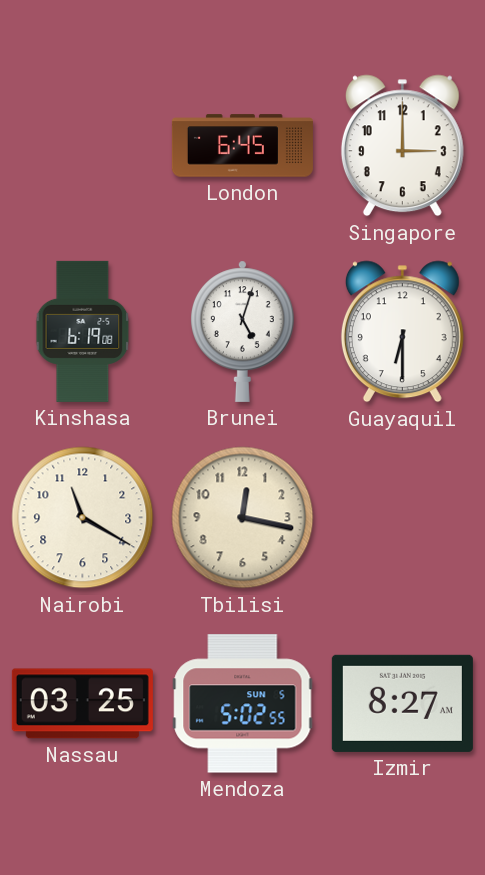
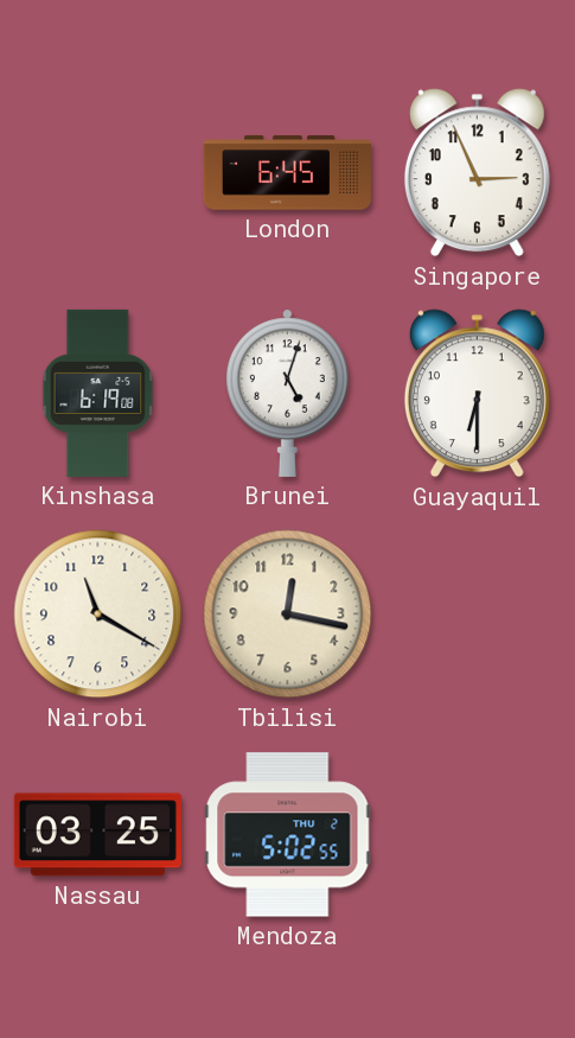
Singapore: 3:00 -> 2:56 (477, 173)
Mendoza date: SUN 5 -> THU 2 (288, 835)
Izmir: 8:27 -> none (402, 703)
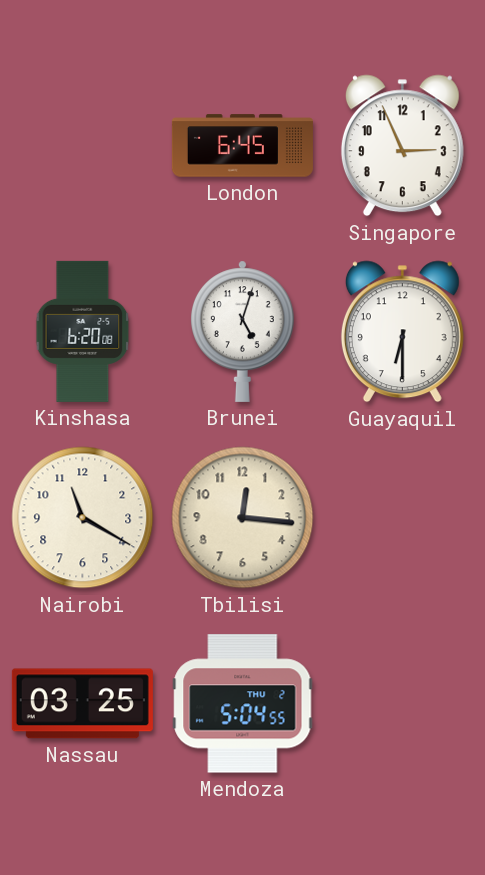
Kinshasa: 6:19 -> 6:20 (83, 331)
Tbilisi: 12:17 -> 12:16 (243, 518)
Mendoza: 5:02 -> 5:04 (243, 704)
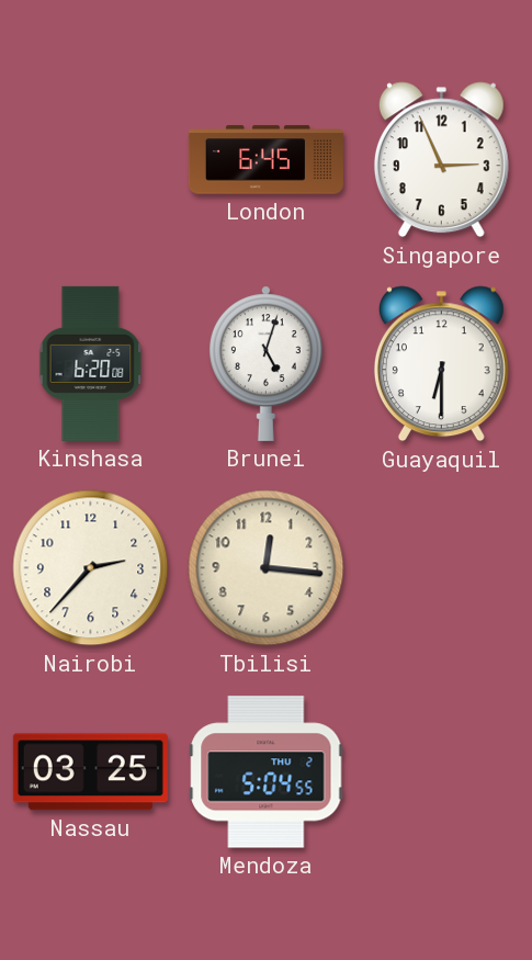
Nairobi: 11:20 -> 2:37 (91, 568)
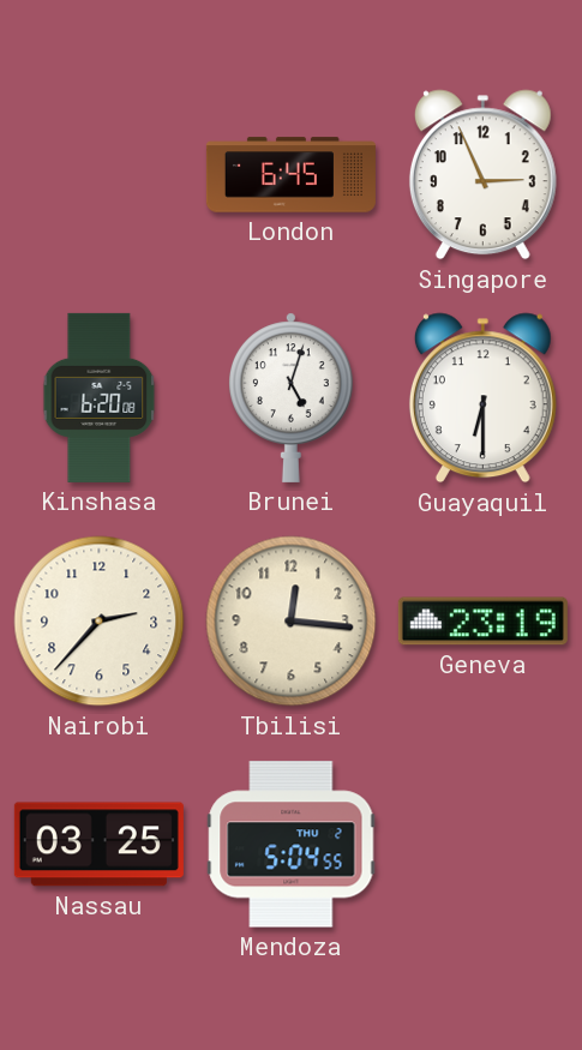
Geneva: none -> 23:19 (482, 622)
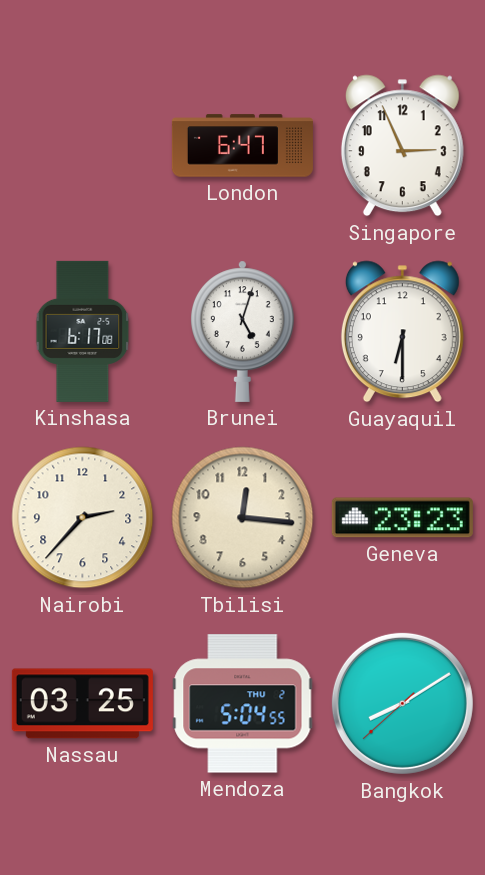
London: 6:45 -> 6:47 (242, 146)
Kinshasa: 6:20 -> 6:17 (83, 331)
Geneva: 23:19 -> 23:23 (402, 518)
Bangkok: none -> 8:09 (402, 703)
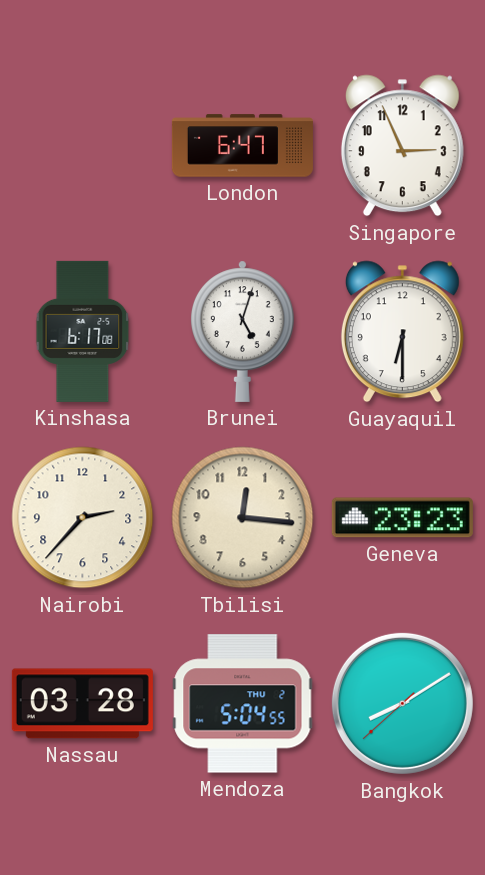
Nassau: 03:25 -> 03:28 (82, 704)
